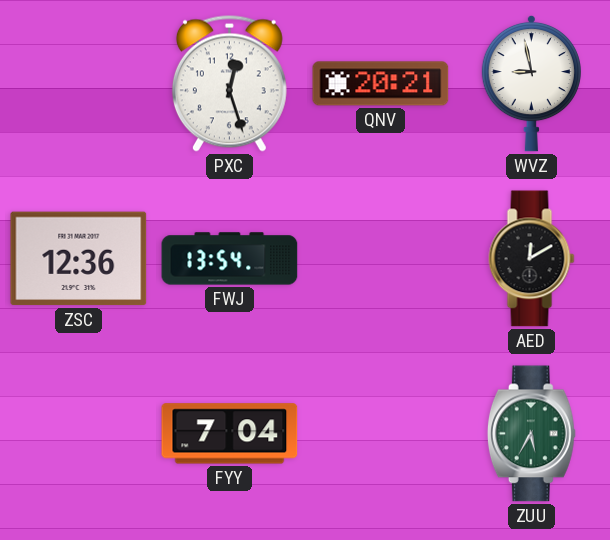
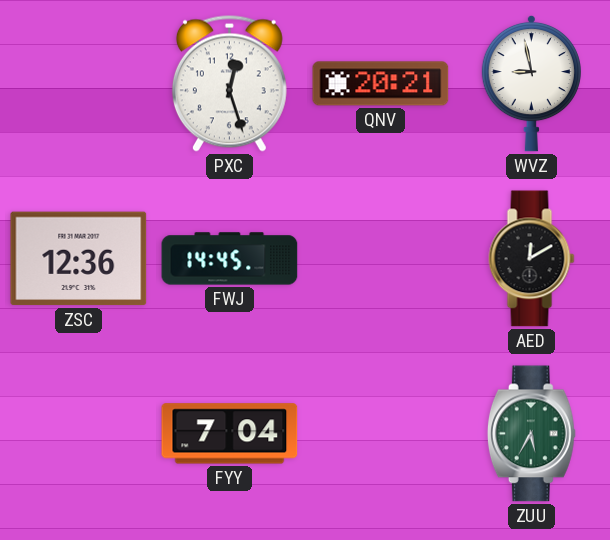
FWJ: 13:54 -> 14:45 (230, 259)
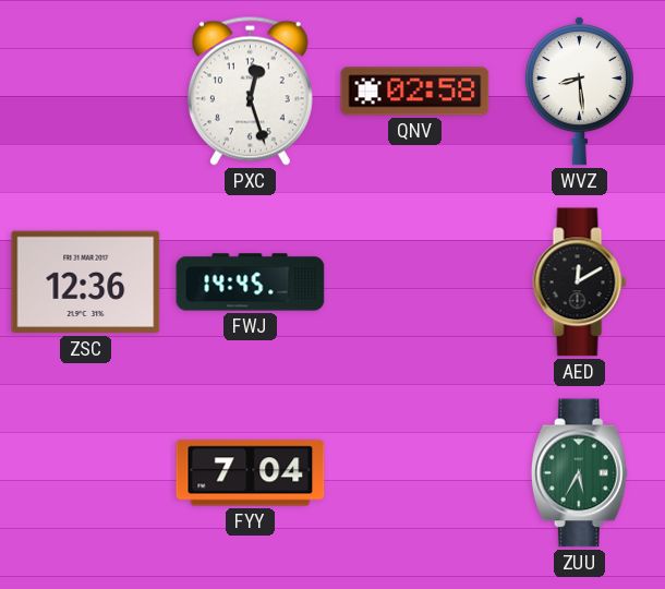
QNV: 20:21 -> 02:58 (415, 92)
WVZ: 8:58 -> 8:29 (579, 91)
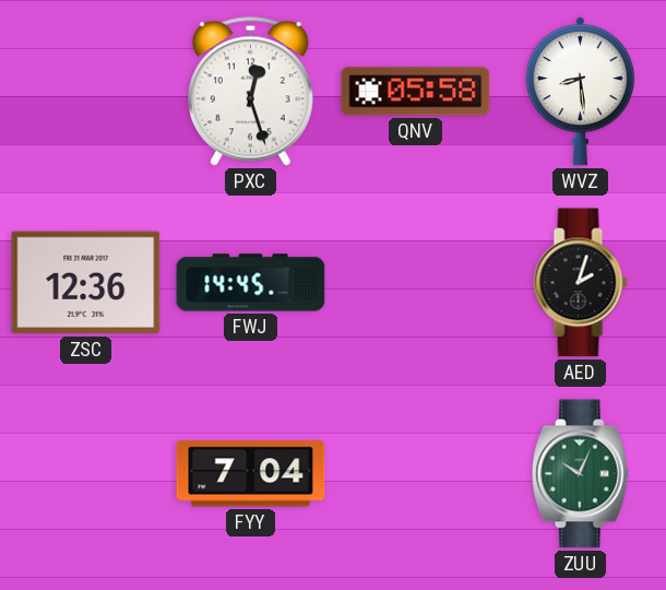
QNV: 02:58 -> 05:58 (416, 92)
AED: 12:10 -> 2:03 (581, 283)
ZUU: 5:35 -> 10:04 (580, 474)
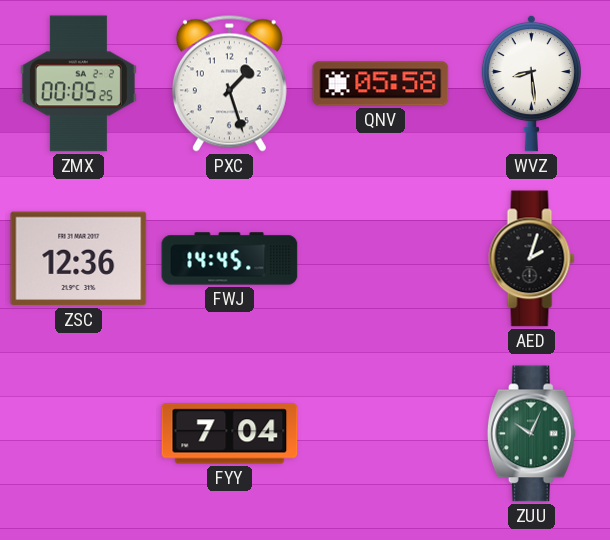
ZMX: none -> 00:05 (78, 84)
PXC: 12:27 -> 1:27 (229, 83)
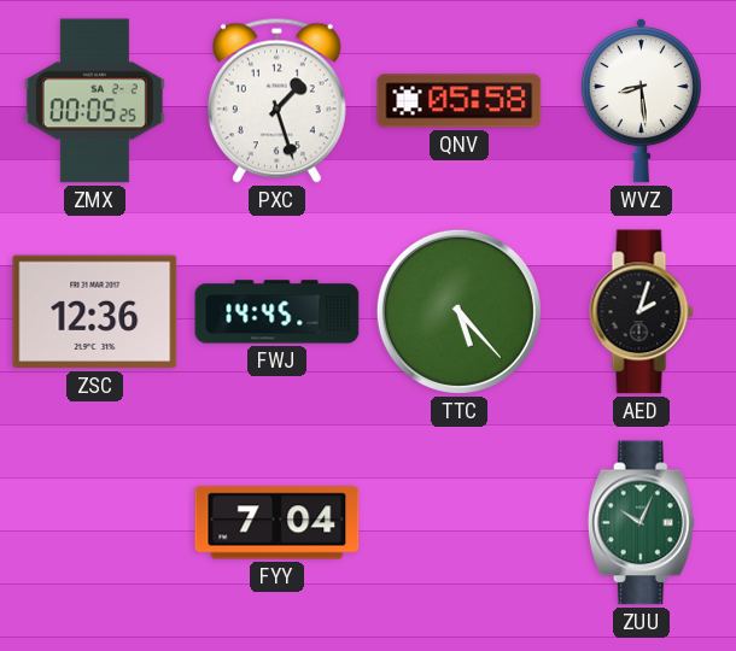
TTC: none -> 5:23 (458, 311)
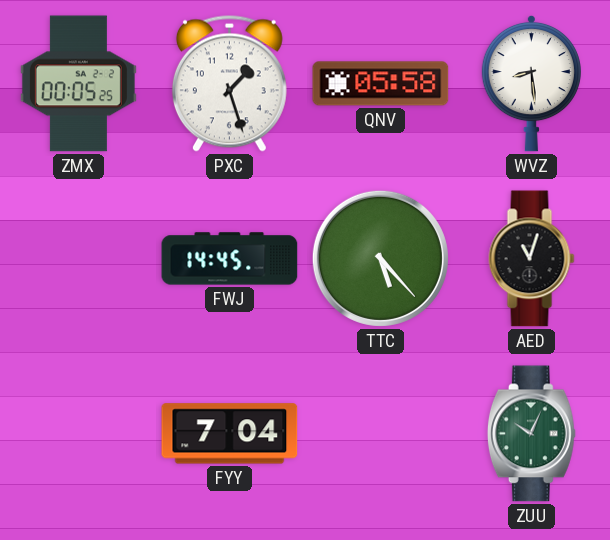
ZSC: 12:36 -> none (95, 312)
AED: 2:03 -> 11:03 (532, 259)
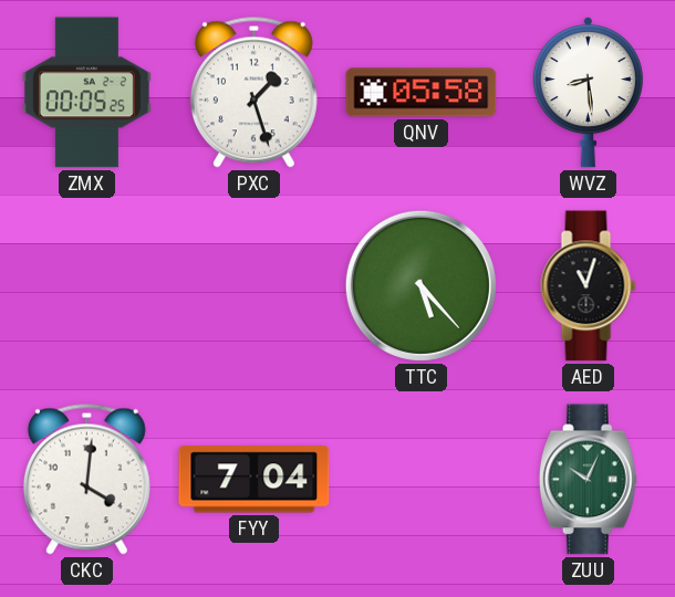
FWJ: 14:45 -> none (230, 259)
CKC: none -> 4:01 (86, 479)
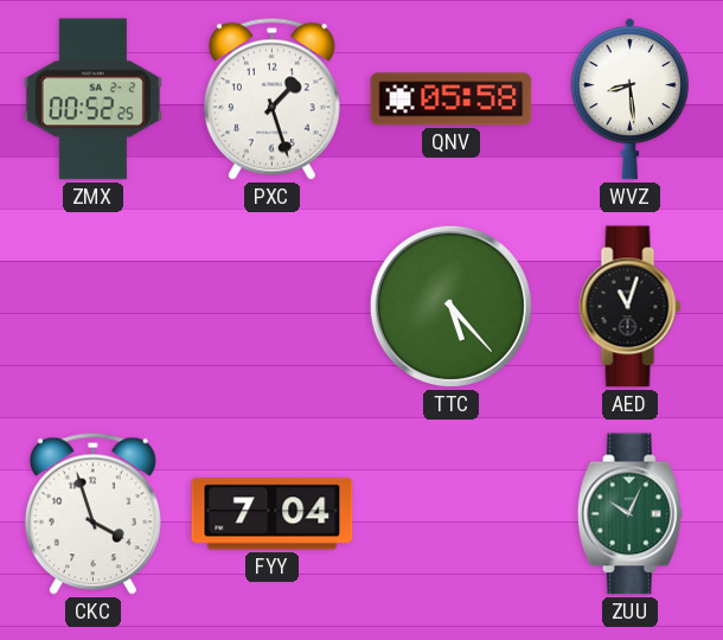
ZMX: 00:05 -> 00:52 (92, 100)
CKC: 4:01 -> 3:57 (92, 513)
